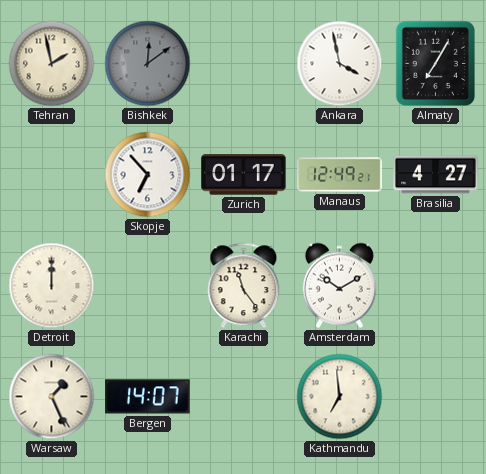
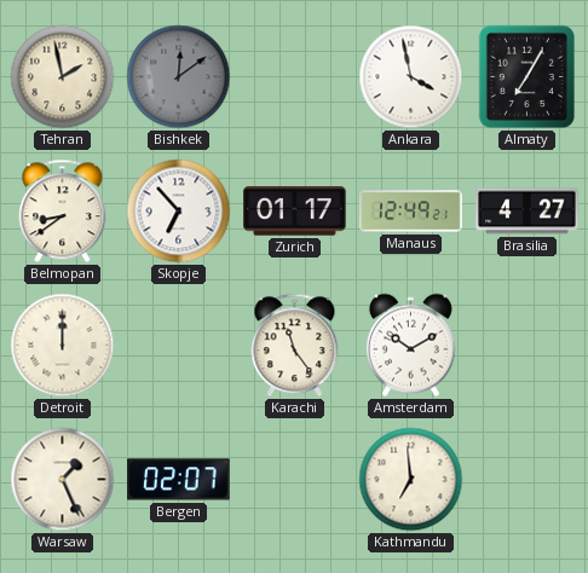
Belmopan: none -> 8:39 (63, 212)
Bergen: 14:07 -> 02:07 (179, 480)
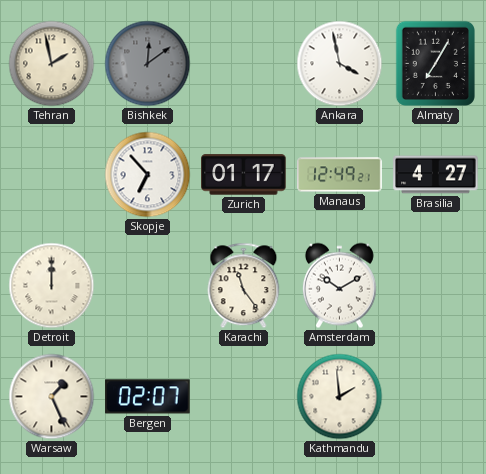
Belmopan: 8:39 -> none (63, 212)
Kathmandu: 6:59 -> 1:59 (340, 397)
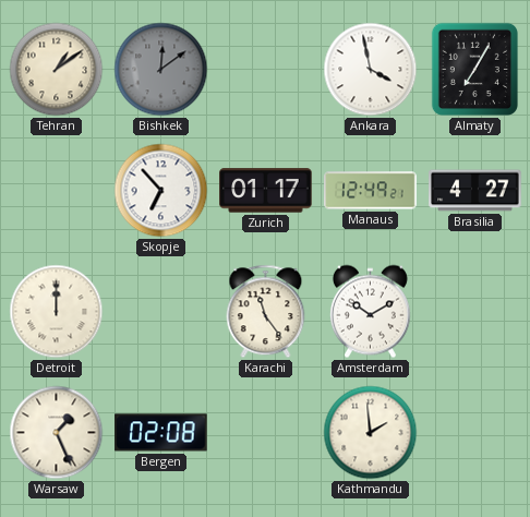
Tehran: 1:58 -> 1:09 (57, 70)
Bergen: 02:07 -> 02:08 (161, 433)
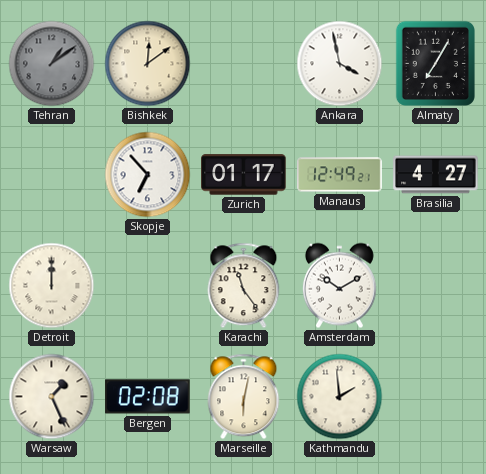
Tehran dial: cream -> grey (52, 64)
Bishkek dial: grey -> cream (148, 64)
Marseille: none -> 6:02 (244, 397)
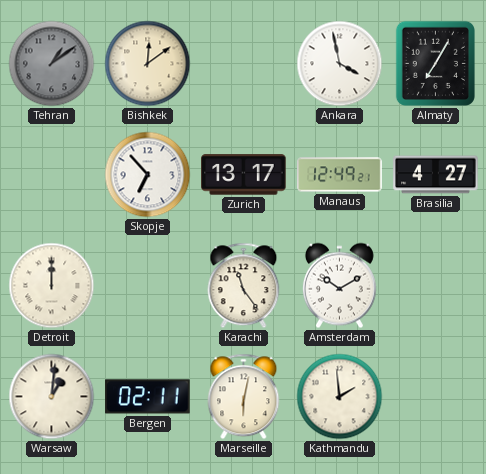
Zurich: 01:17 -> 13:17 (244, 175)
Warsaw: 1:26 -> 1:01 (52, 397)
Bergen: 02:08 -> 02:11 (148, 397)
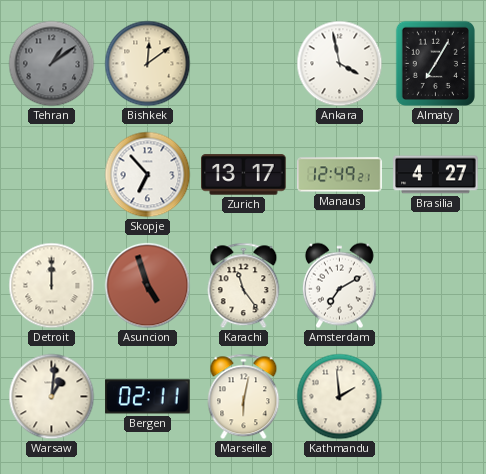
Asuncion: none -> 4:57 (148, 286)
Amsterdam: 10:10 -> 7:10 (339, 286)
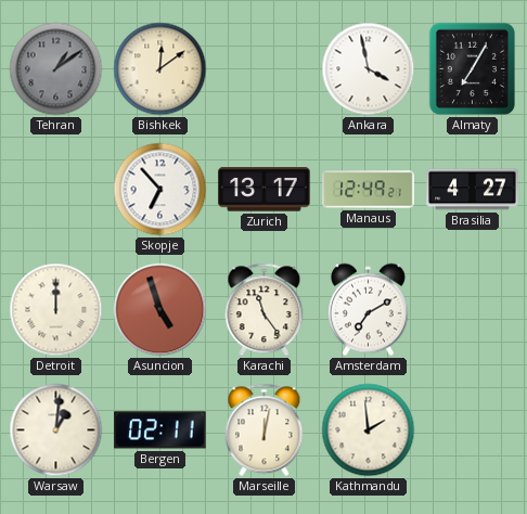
Marseille: 6:02 -> 12:02 (265, 431)
